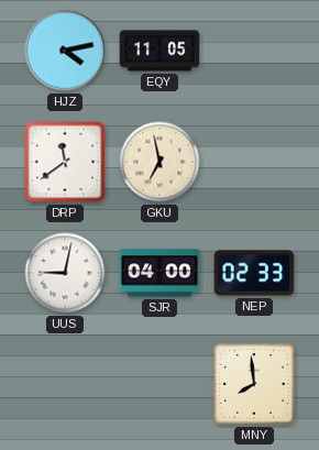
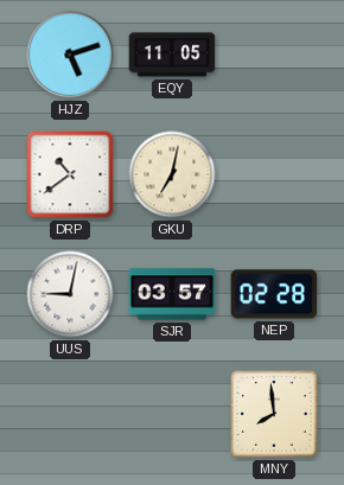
HJZ: 4:13 -> 5:12 (70, 55)
DRP: 11:39 -> 10:39 (70, 174)
GKU: 6:58 -> 7:02 (172, 174)
SJR: 04:00 -> 03:57 (172, 294)
NEP: 02:33 -> 02:28 (274, 294)
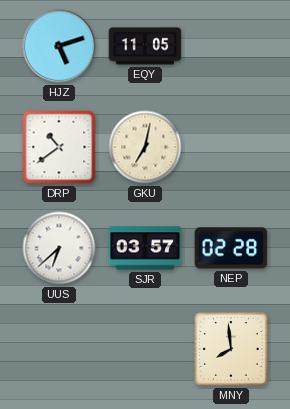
UUS: 9:02 -> 6:38 (59, 248)
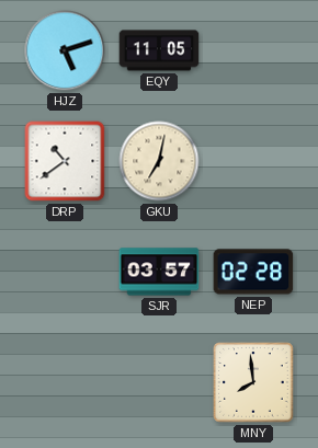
UUS: 6:38 -> none (59, 248)
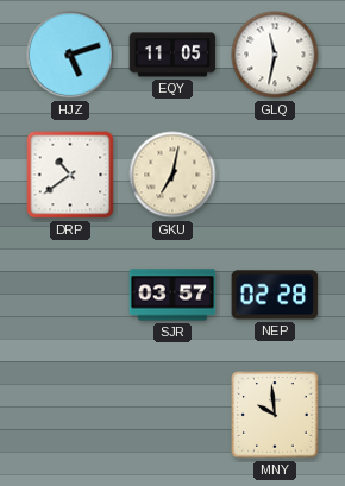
GLQ: none -> 11:32 (275, 55)
MNY: 7:59 -> 9:59 (275, 415)
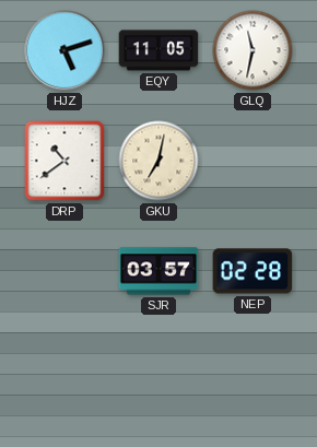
MNY: 9:59 -> none (275, 415)
